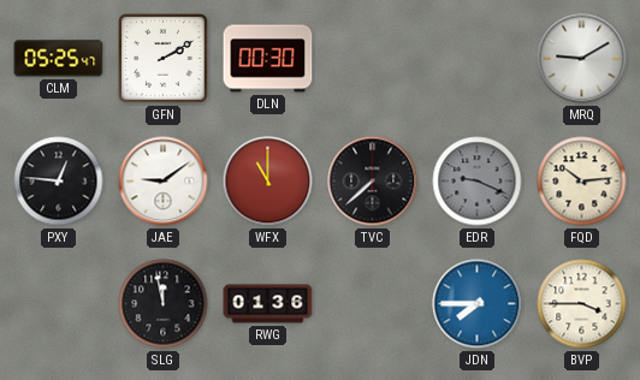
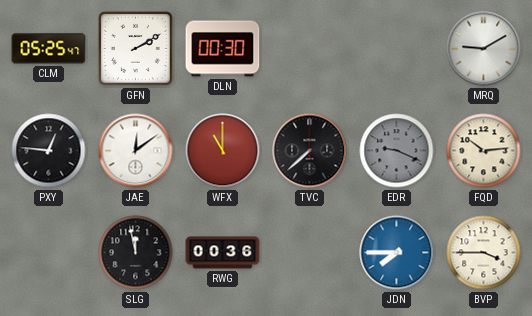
JAE: 9:09 -> 12:09 (136, 151)
RWG: 01:36 -> 00:36 (223, 253)
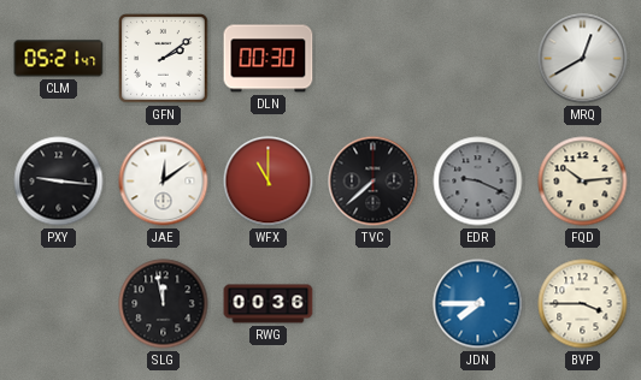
CLM: 05:25 -> 05:21 (59, 59)
GFN: 2:10 -> 2:09 (164, 59)
MRQ: 9:10 -> 12:40 (583, 59)
PXY: 12:46 -> 9:16 (59, 182)
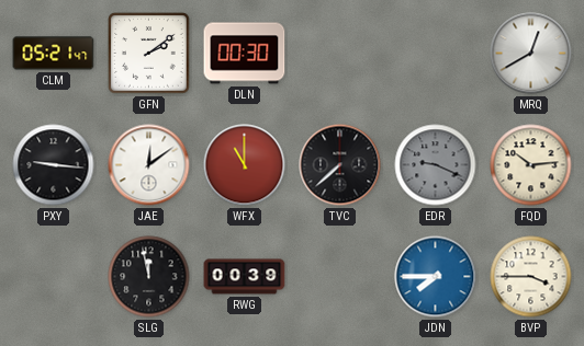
RWG: 00:36 -> 00:39 (245, 277)
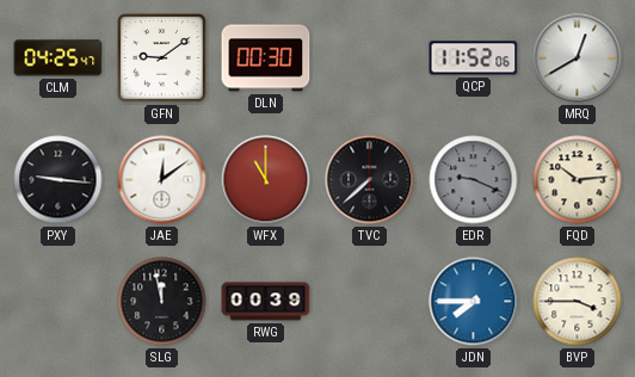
CLM: 05:21 -> 04:25 (58, 58)
GFN: 2:09 -> 9:09 (162, 58)
QCP: none -> 11:52 (474, 58)
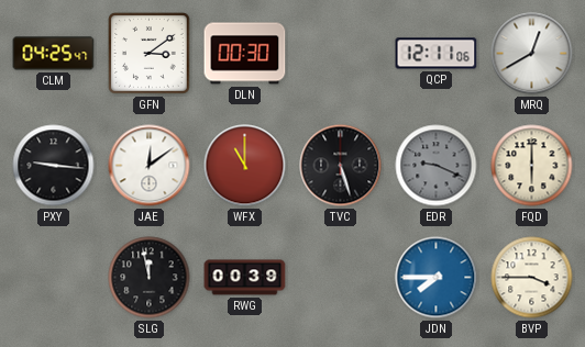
GFN: 9:09 -> 3:09 (150, 54)
QCP: 11:52 -> 12:11 (437, 54)
TVC: 7:38 -> 5:27 (341, 166)
FQD: 10:14 -> 6:00 (532, 166)
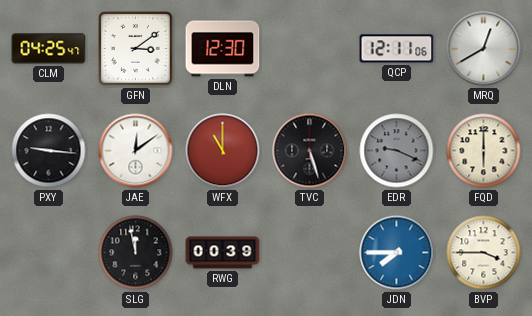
DLN: 00:30 -> 12:30 (223, 49)
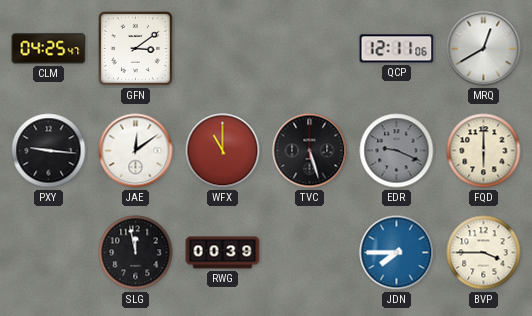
DLN: 12:30 -> none (223, 49)
